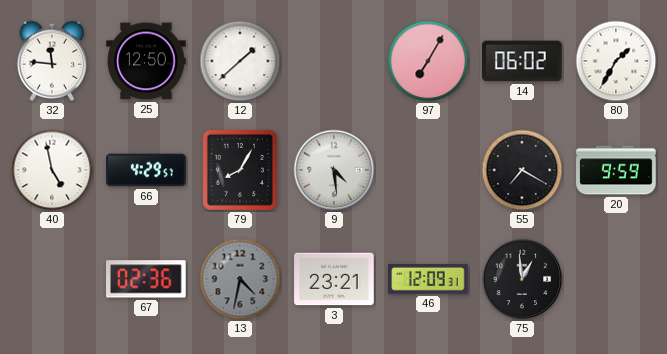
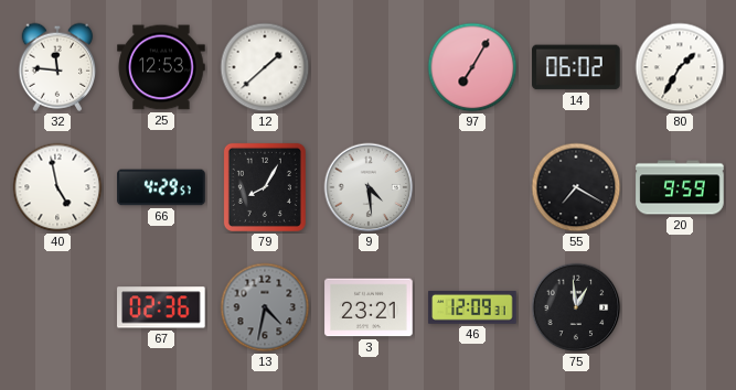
25: 12:50 -> 12:53 (161, 67)
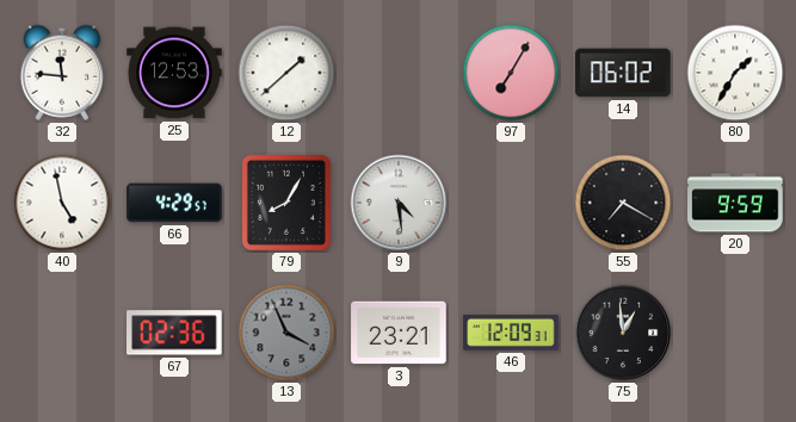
13: 4:32 -> 3:56 (286, 333)
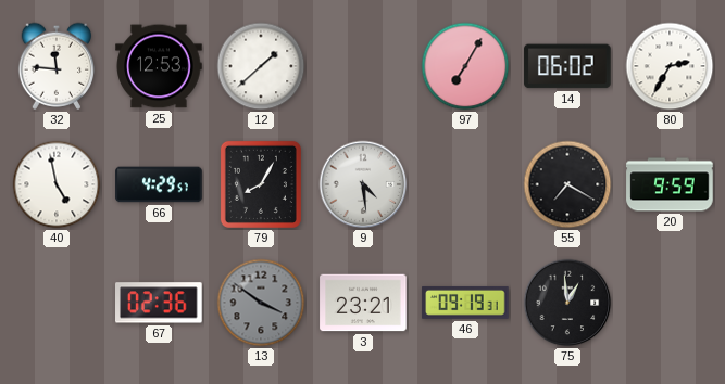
80: 1:35 -> 2:35 (670, 66)
13: 3:56 -> 3:51 (261, 303)
46: 12:09 -> 09:19 (465, 303)
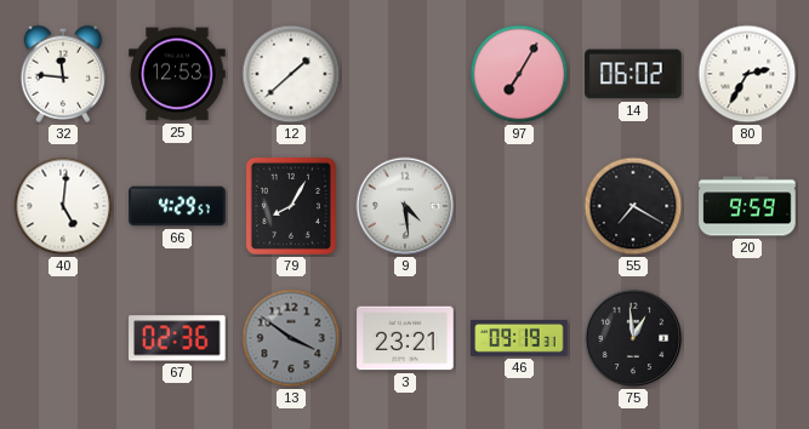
40: 4:58 -> 5:01 (63, 206)
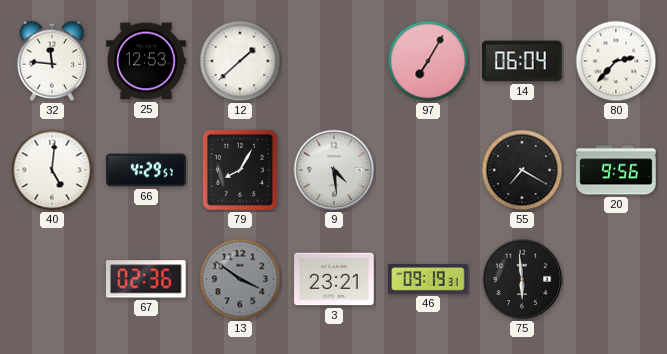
14: 06:02 -> 06:04 (522, 61)
80: 2:35 -> 2:37 (616, 61)
20: 9:59 -> 9:56 (616, 170)
75: 12:59 -> 5:59 (522, 279)
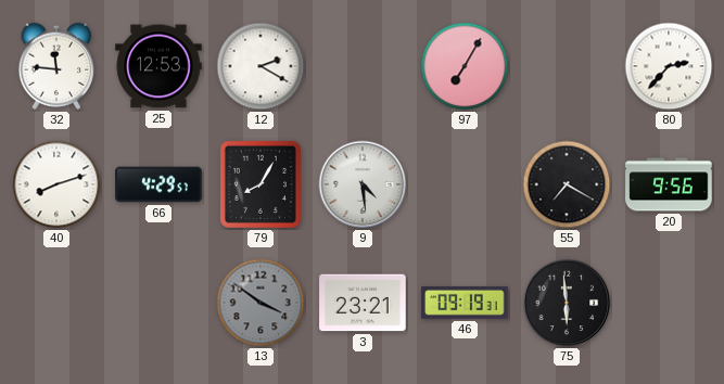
12: 1:38 -> 2:20 (261, 66)
14: 06:04 -> none (522, 61)
40: 5:01 -> 8:12 (56, 184)
67: 02:36 -> none (147, 279)
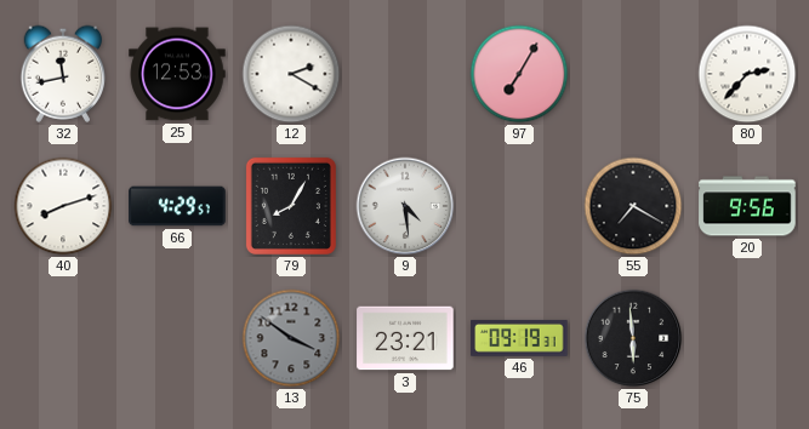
32: 11:46 -> 11:43 (63, 74)
